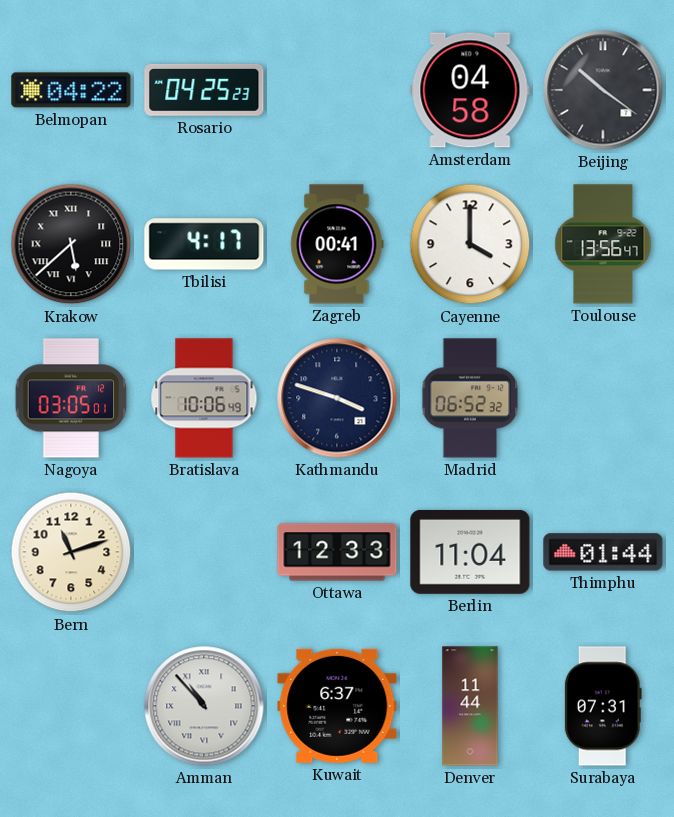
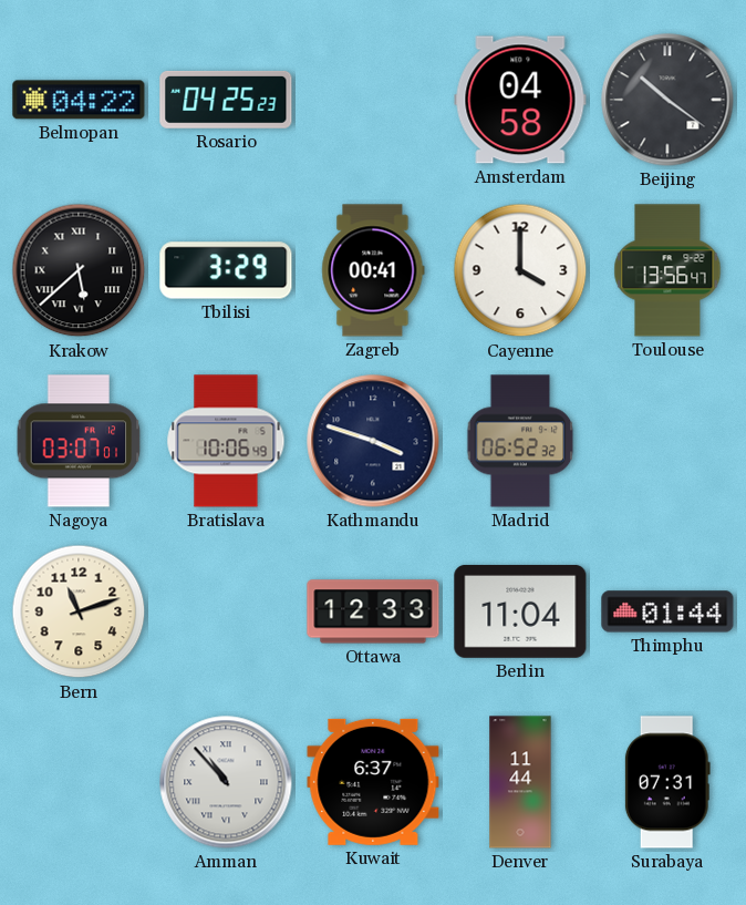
Tbilisi: 4:17 -> 3:29 (226, 270)
Nagoya: 03:05 -> 03:07 (79, 441)
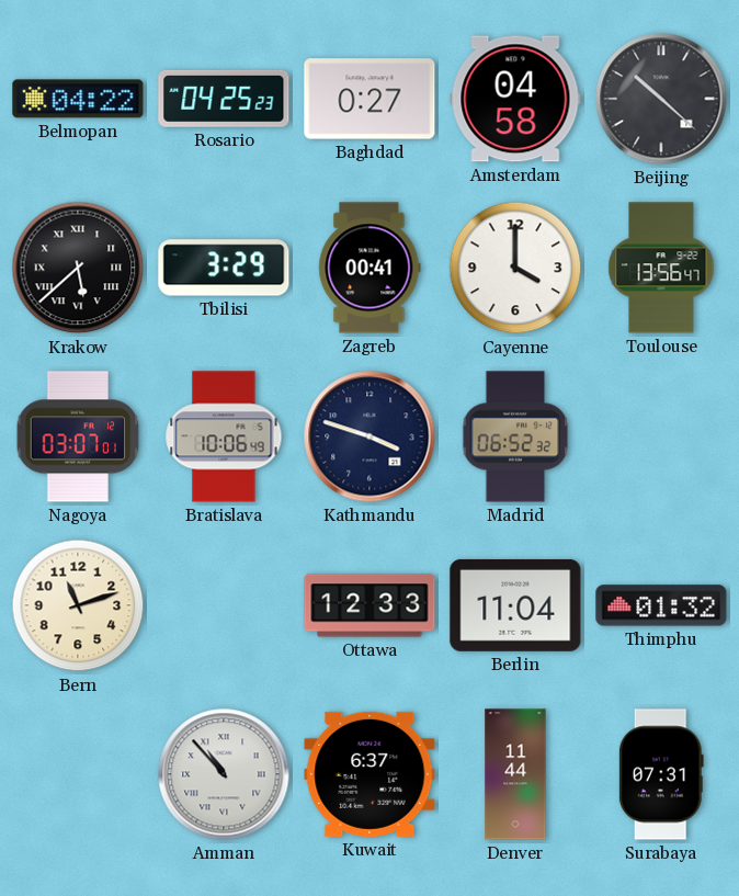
Baghdad: none -> 0:27 (369, 99)
Beijing: 10:21 -> 10:22 (661, 99)
Thimphu: 01:44 -> 01:32 (661, 605)
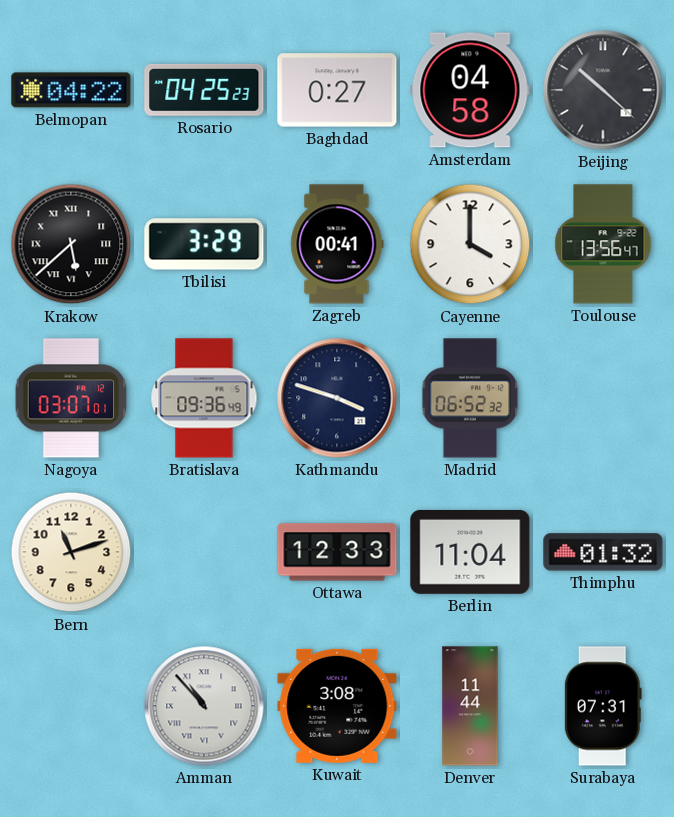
Bratislava: 10:06 -> 09:36 (204, 398)
Kuwait: 6:37 -> 3:08 (337, 706)
